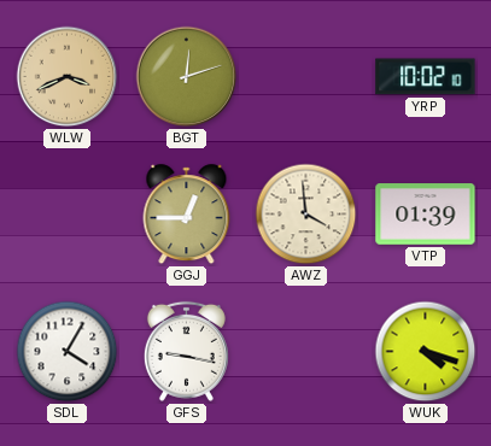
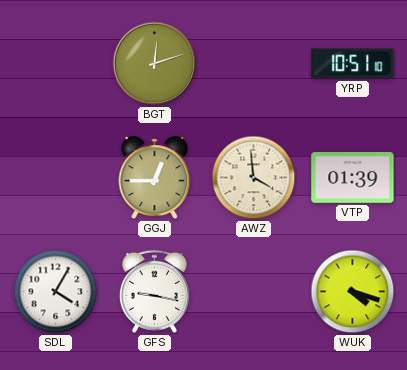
WLW: 3:41 -> none (68, 77)
YRP: 10:02 -> 10:51 (353, 64)
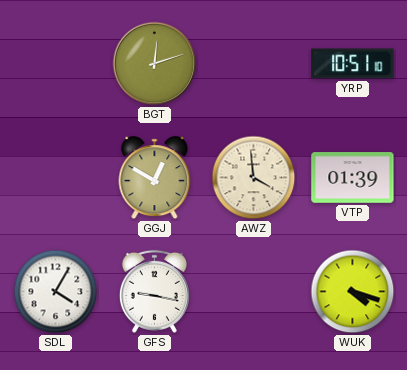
GGJ: 12:45 -> 12:50 (155, 178)
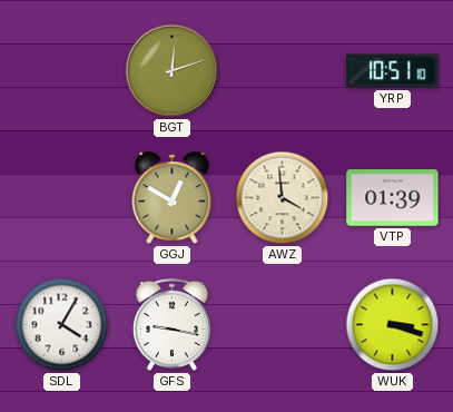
WUK: 4:18 -> 3:18 (393, 325)
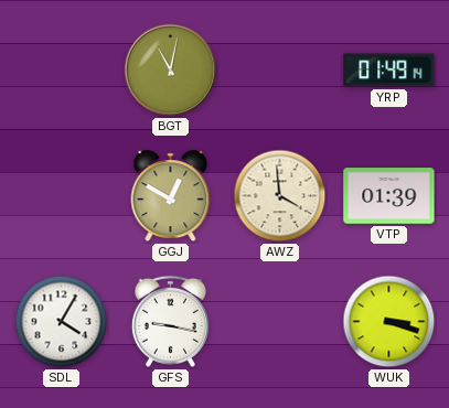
BGT: 12:12 -> 11:02 (171, 71)
YRP: 10:51 -> 01:49 (389, 71)
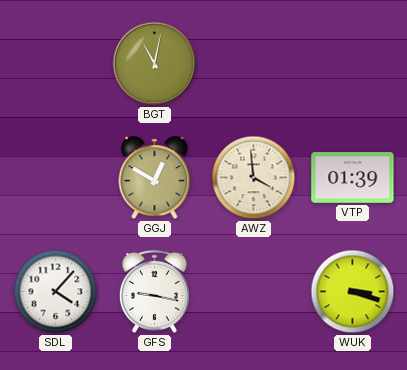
YRP: 01:49 -> none (389, 71)
SDL: 4:05 -> 4:07 (56, 292)
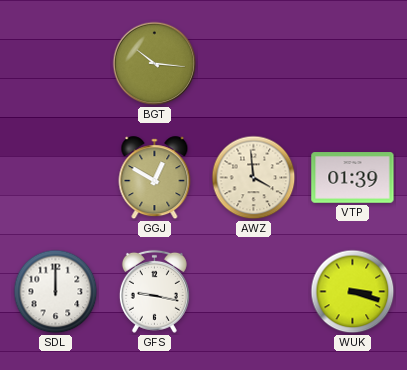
BGT: 11:02 -> 10:16 (155, 64)
SDL: 4:07 -> 12:00 (56, 292)
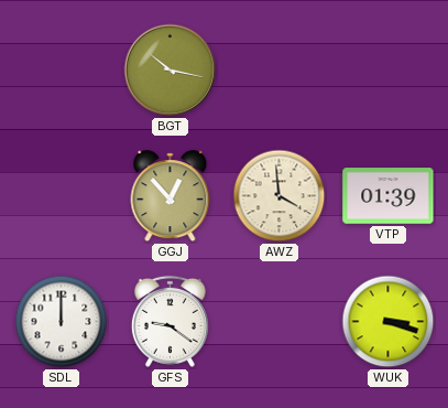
BGT: 10:16 -> 10:17 (171, 71)
GGJ: 12:50 -> 12:53 (171, 196)
GFS: 9:17 -> 9:21 (170, 321)
